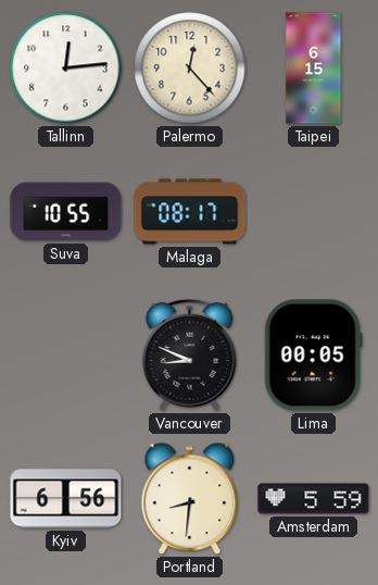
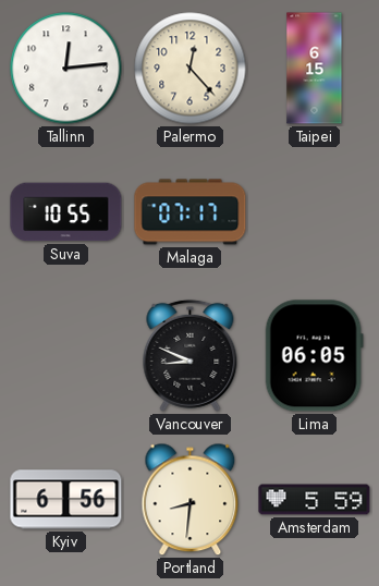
Malaga: 08:17 -> 07:17 (191, 212)
Lima: 00:05 -> 06:05 (314, 356)
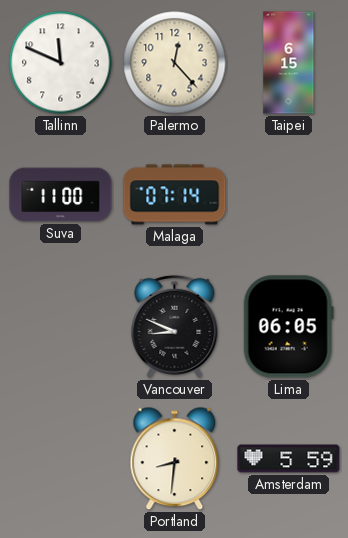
Tallinn: 12:14 -> 11:49 (61, 63)
Suva: 10:55 -> 11:00 (61, 195)
Malaga: 07:17 -> 07:14 (175, 195)
Kyiv: 6:56 -> none (66, 500)
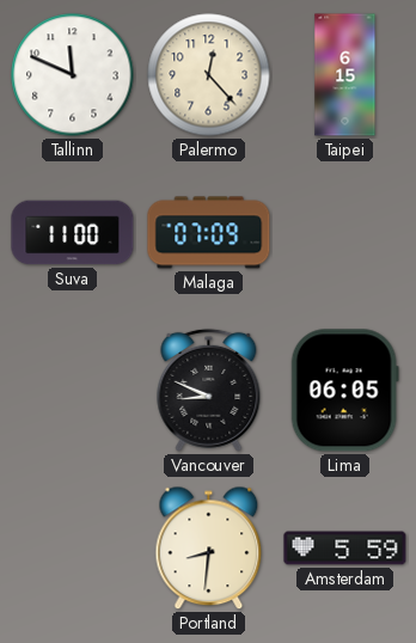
Malaga: 07:14 -> 07:09 (209, 233)
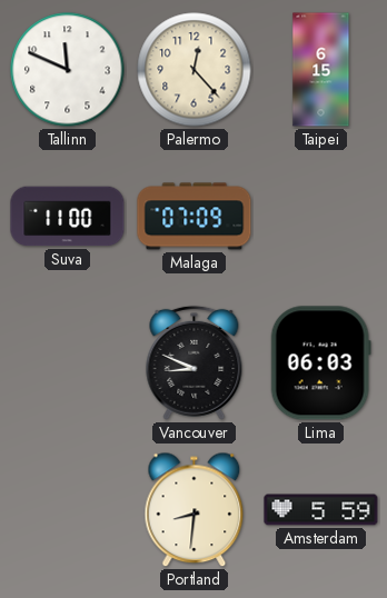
Lima: 06:05 -> 06:03 (320, 363)
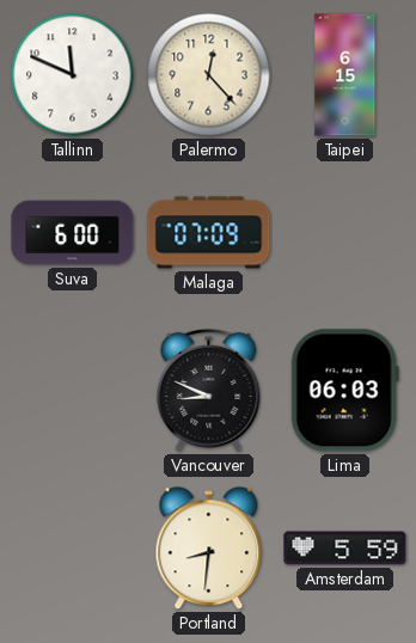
Suva: 11:00 -> 6:00 (73, 233)
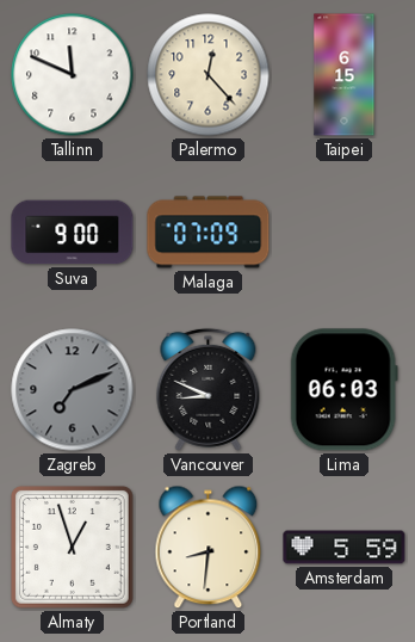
Suva: 6:00 -> 9:00 (73, 233)
Zagreb: none -> 7:11 (73, 390)
Almaty: none -> 12:57 (73, 548)
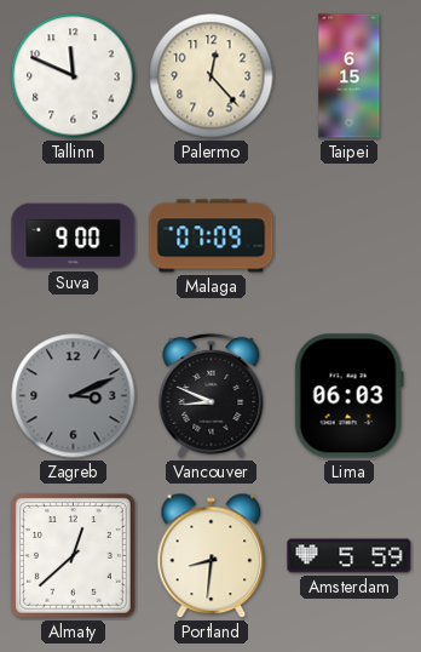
Zagreb: 7:11 -> 3:11 (74, 396)
Almaty: 12:57 -> 12:38 (74, 556)
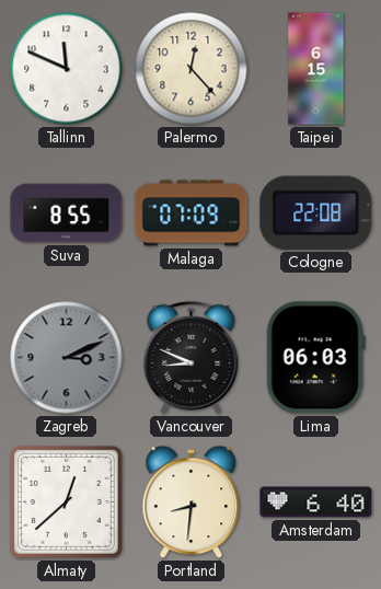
Suva: 9:00 -> 8:55 (67, 213)
Cologne: none -> 22:08 (316, 212)
Amsterdam: 5:59 -> 6:40 (316, 503)
